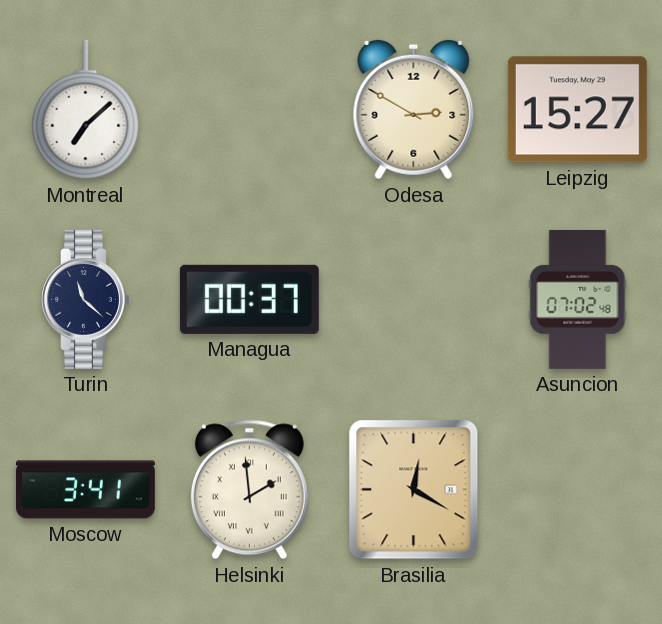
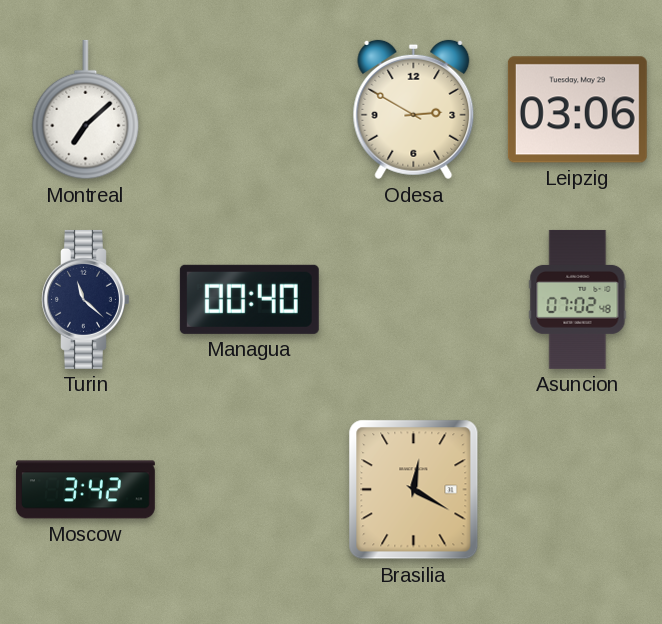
Leipzig: 15:27 -> 03:06 (577, 110)
Managua: 00:37 -> 00:40 (249, 299)
Moscow: 3:41 -> 3:42 (85, 490)
Helsinki: 1:59 -> none (249, 490)
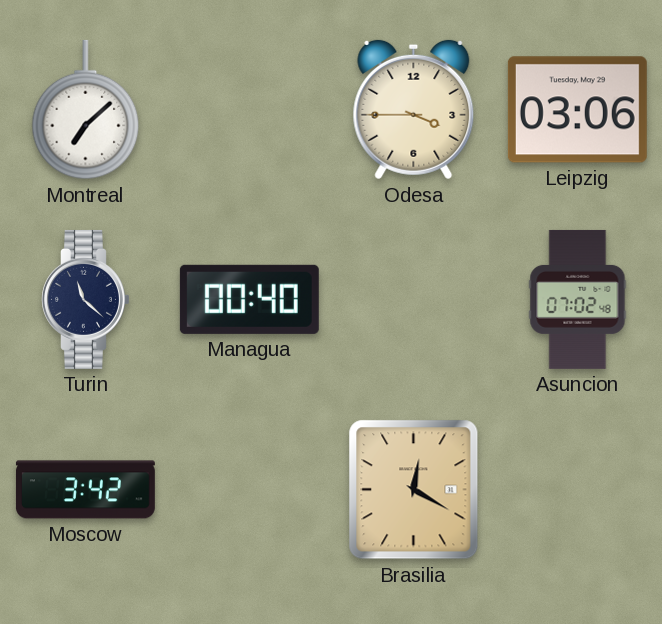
Odesa: 2:50 -> 3:45 (414, 110)
